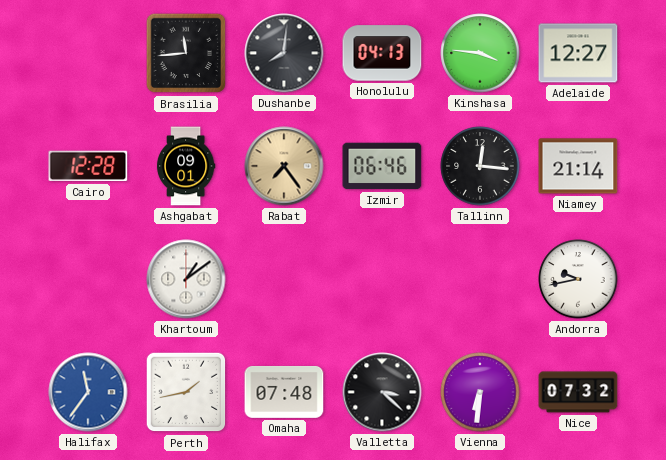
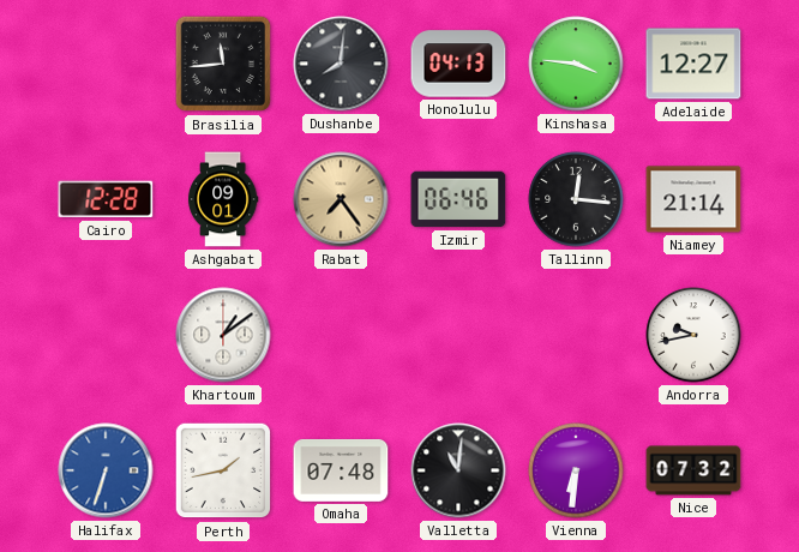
Halifax: 11:36 -> 6:33 (106, 470)
Valletta: 3:22 -> 11:01 (458, 470)
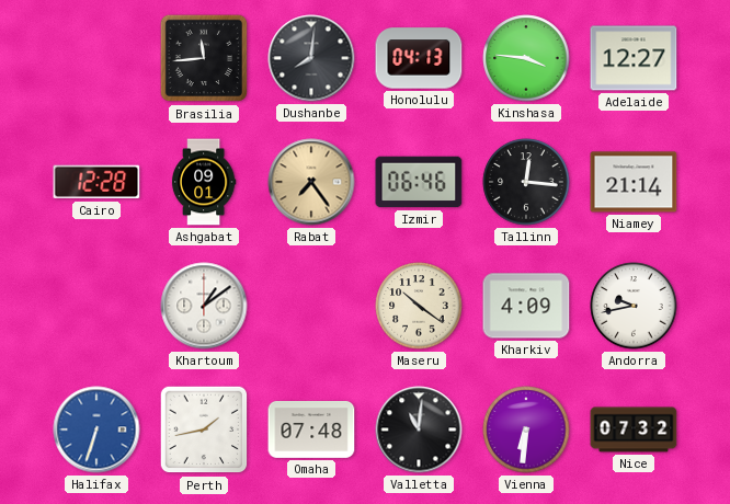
Maseru: none -> 10:21 (419, 306)
Kharkiv: none -> 4:09 (526, 306)
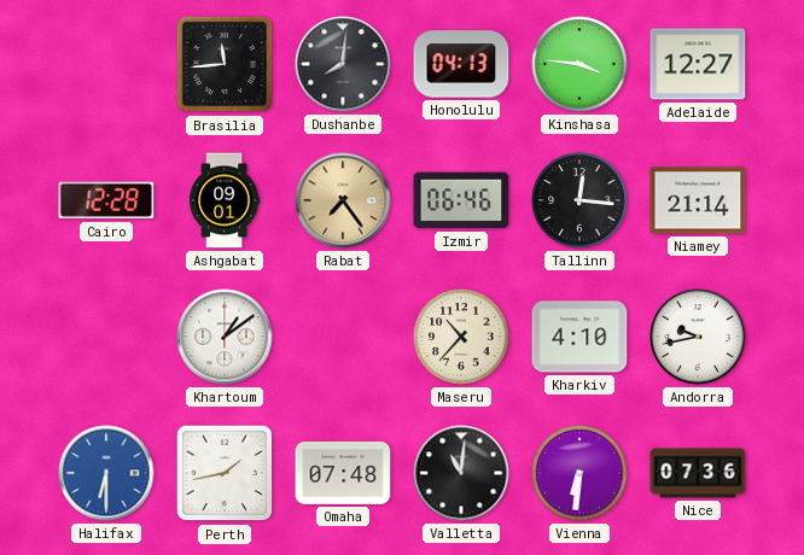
Maseru: 10:21 -> 10:37 (461, 337)
Kharkiv: 4:09 -> 4:10 (579, 337)
Halifax: 6:33 -> 6:30 (106, 473)
Nice: 07:32 -> 07:36 (698, 473)
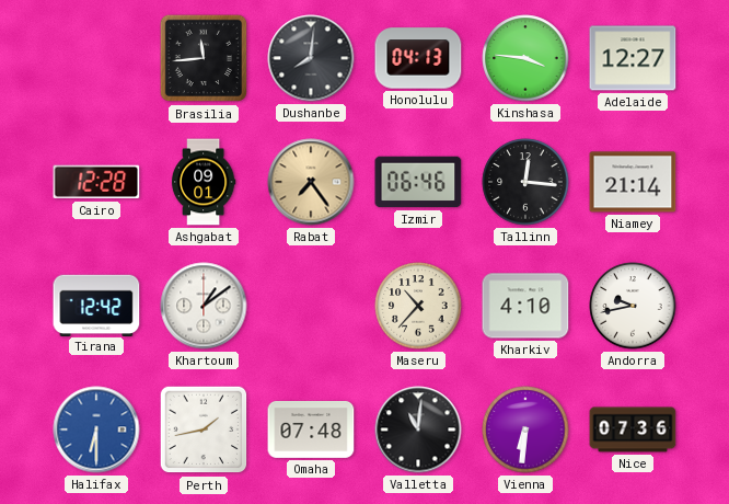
Tirana: none -> 12:42 (96, 305)
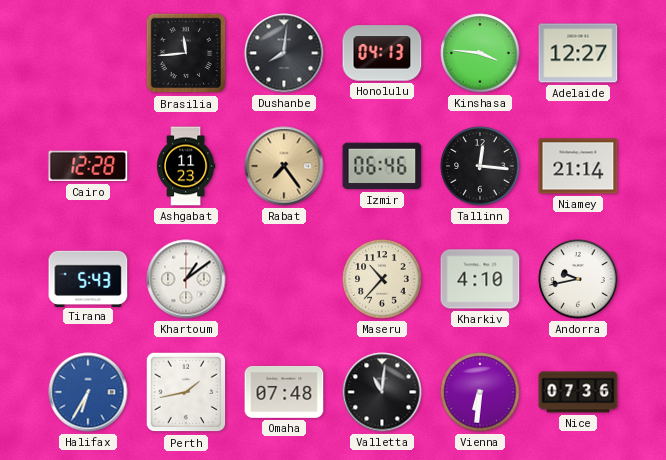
Ashgabat: 09:01 -> 11:23 (186, 166)
Tirana: 12:42 -> 5:43 (88, 278)
Halifax: 6:30 -> 6:35 (88, 392)
